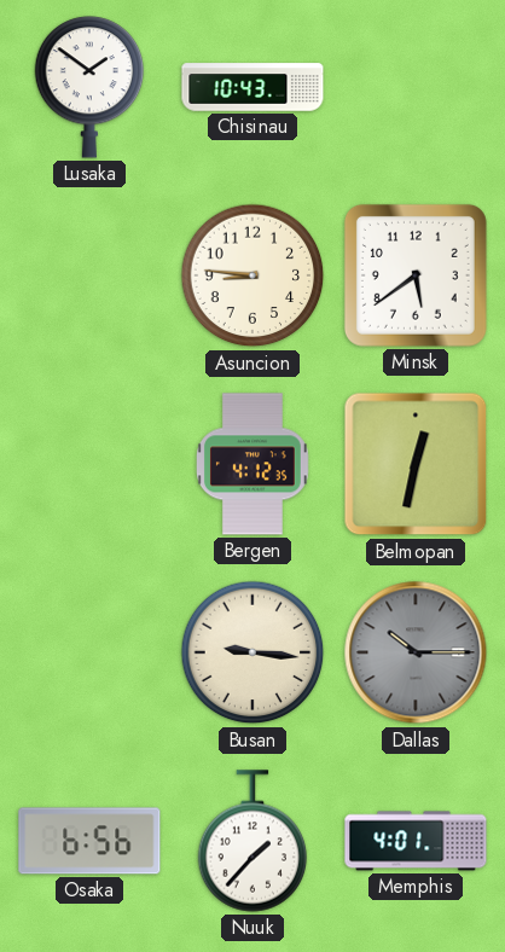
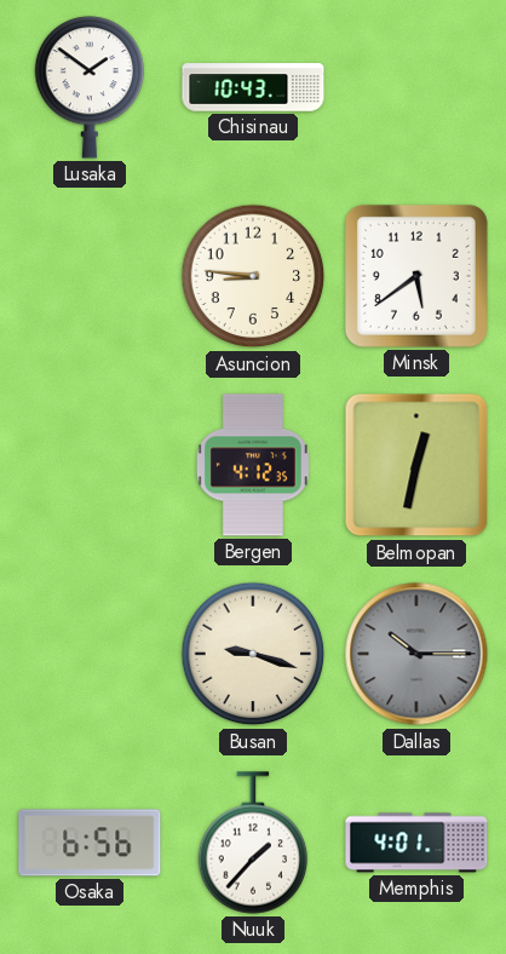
Busan: 9:16 -> 9:18 (253, 654)
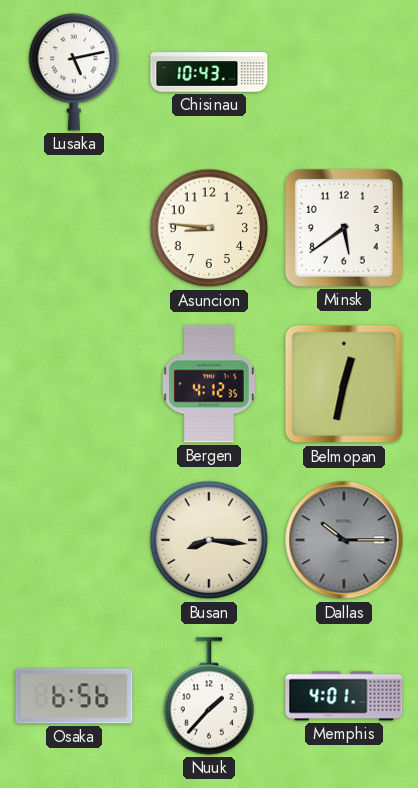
Lusaka: 1:51 -> 5:13 (74, 72)
Busan: 9:18 -> 8:16 (209, 540)
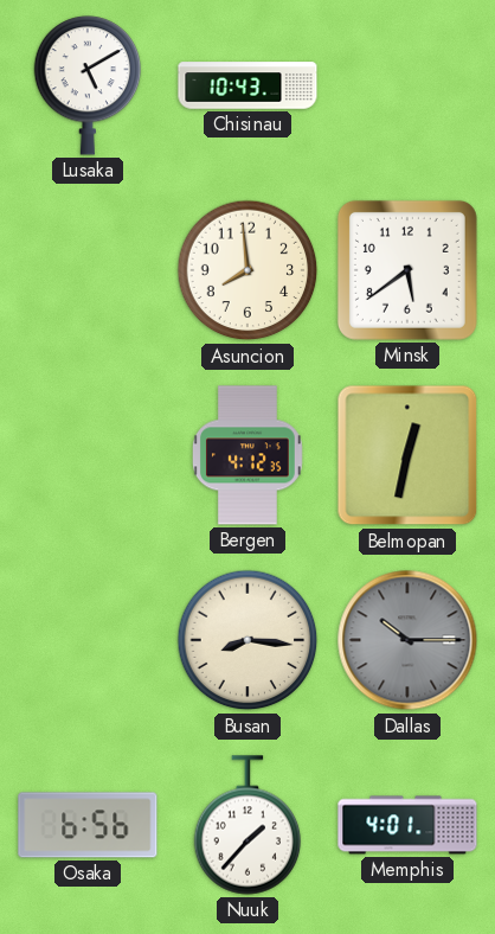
Lusaka: 5:13 -> 5:10 (88, 85)
Asuncion: 8:46 -> 7:59 (247, 270)
